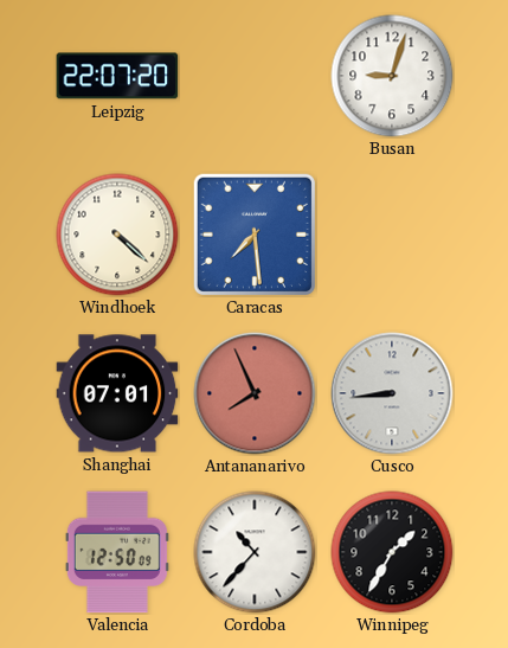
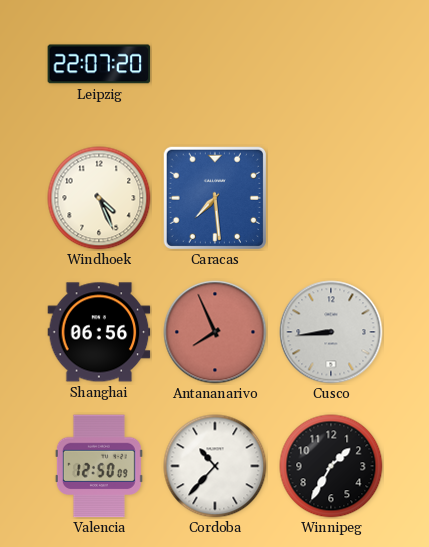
Busan: 9:03 -> none (392, 76)
Windhoek: 4:22 -> 4:26 (99, 198)
Shanghai: 07:01 -> 06:56 (99, 332)
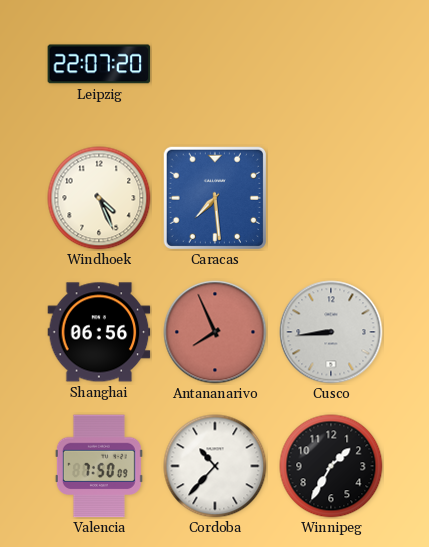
Valencia: 12:50 -> 7:50 (99, 466)
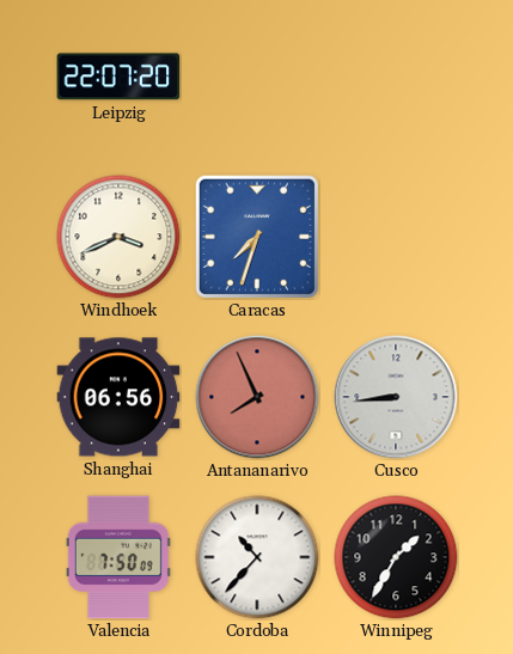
Windhoek: 4:26 -> 3:41 (118, 237)
Caracas: 7:29 -> 7:33 (257, 237)
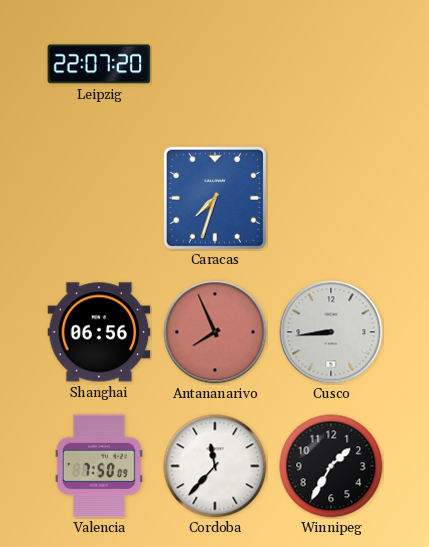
Windhoek: 3:41 -> none (118, 237)
Cordoba: 10:37 -> 11:37 (215, 466)
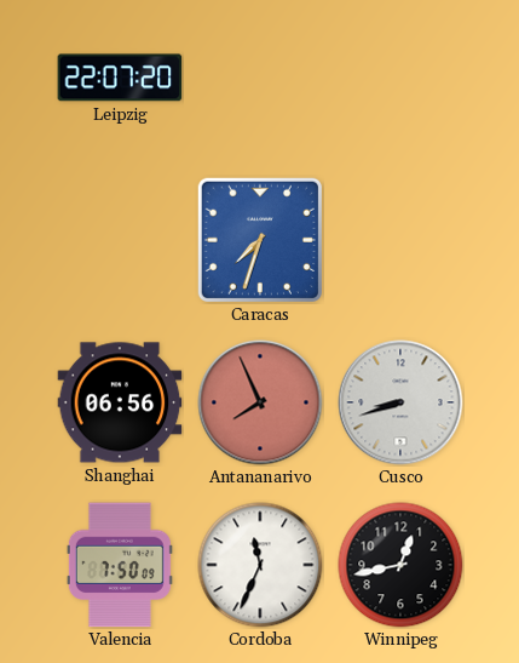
Cusco: 8:44 -> 8:42 (400, 402)
Cordoba: 11:37 -> 11:34 (260, 565)
Winnipeg: 1:35 -> 12:43 (400, 565)
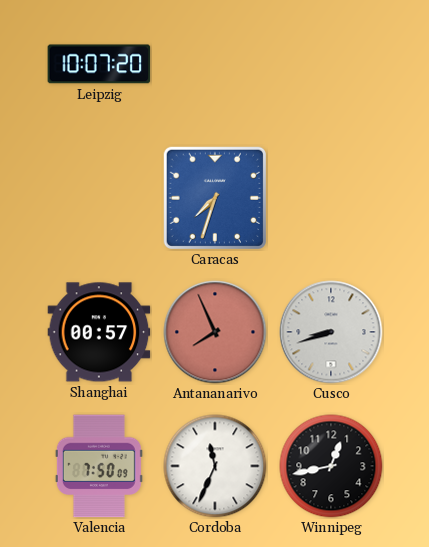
Leipzig: 22:07 -> 10:07 (99, 64)
Shanghai: 06:56 -> 00:57 (99, 332)
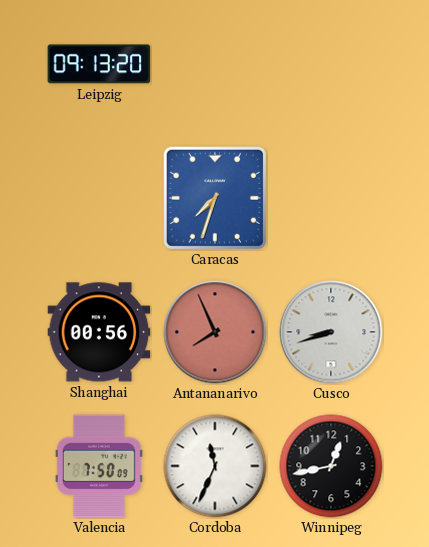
Leipzig: 10:07 -> 09:13 (99, 64)
Shanghai: 00:57 -> 00:56 (99, 332)
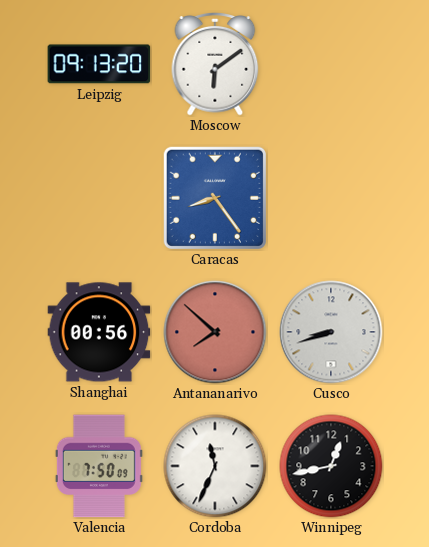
Moscow: none -> 6:09 (215, 65)
Caracas: 7:33 -> 8:24 (215, 198)
Antananarivo: 7:56 -> 7:52 (215, 332)
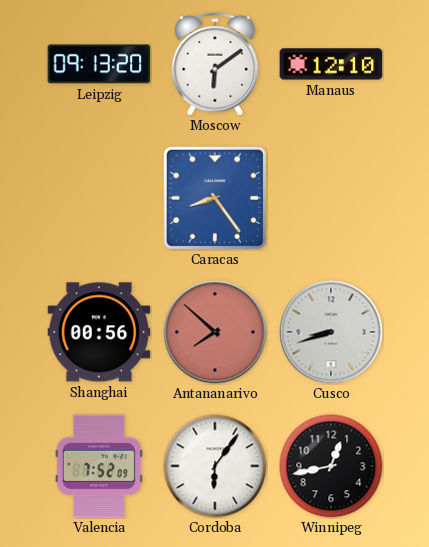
Manaus: none -> 12:10 (331, 64)
Valencia: 7:50 -> 7:52 (99, 466)
Cordoba: 11:34 -> 6:06 (215, 466)
